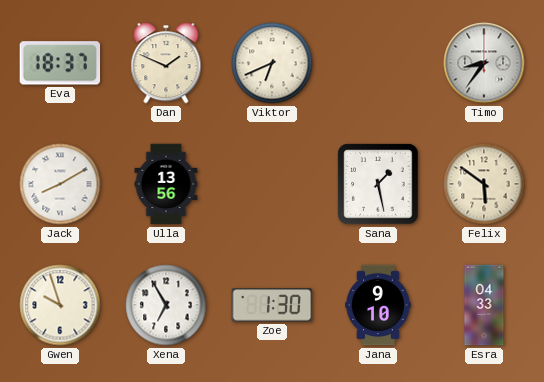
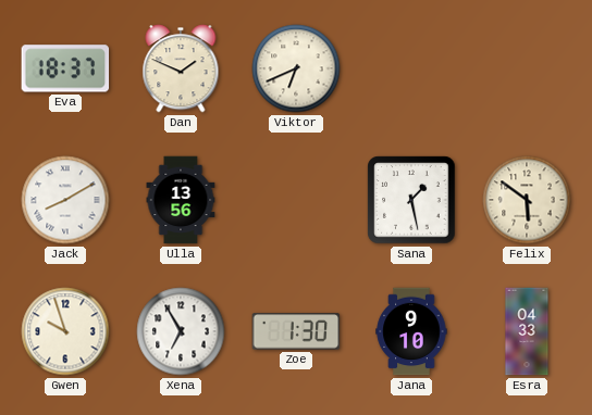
Timo: 8:36 -> none (484, 63)
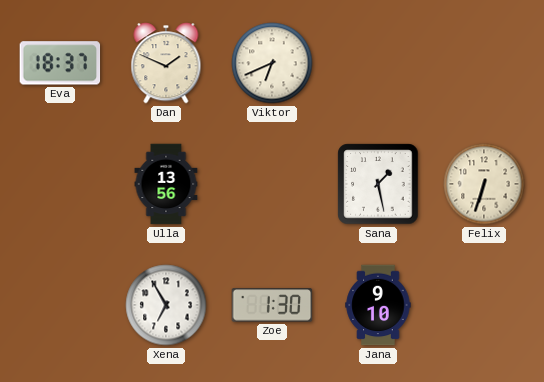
Jack: 8:10 -> none (65, 200)
Felix: 5:51 -> 6:33 (484, 184)
Gwen: 9:57 -> none (65, 331)
Esra: 04:33 -> none (527, 331)
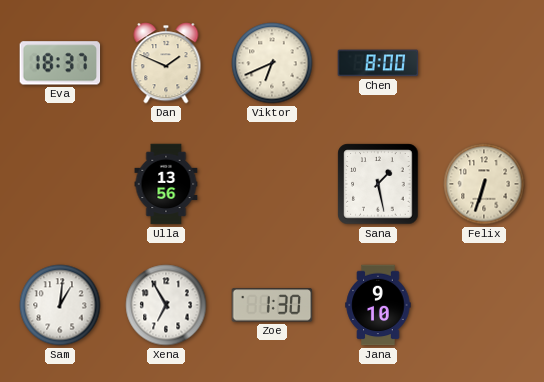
Chen: none -> 8:00 (378, 63)
Sam: none -> 1:01 (60, 305)
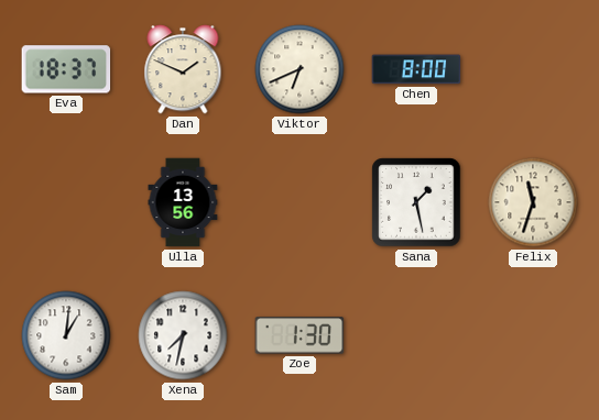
Felix: 6:33 -> 11:33 (533, 202)
Xena: 6:55 -> 7:32 (183, 335)
Jana: 9:10 -> none (378, 305)
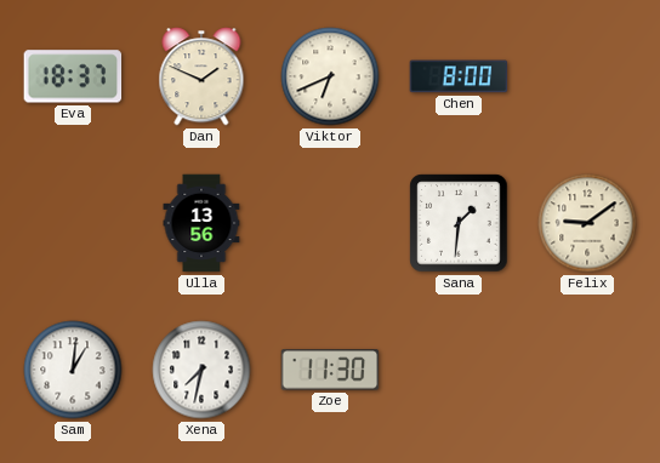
Sana: 1:28 -> 1:31 (459, 223)
Felix: 11:33 -> 9:09 (587, 223)
Zoe: 1:30 -> 11:30 (330, 370)
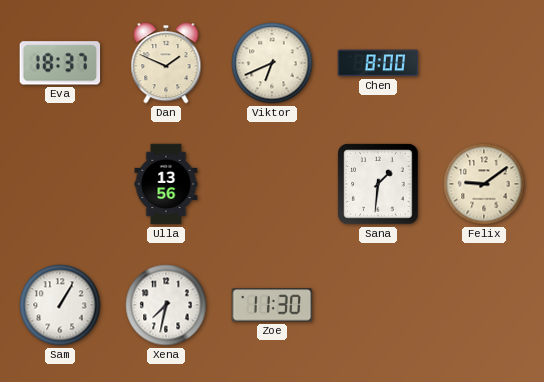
Sam: 1:01 -> 1:05 (60, 305)
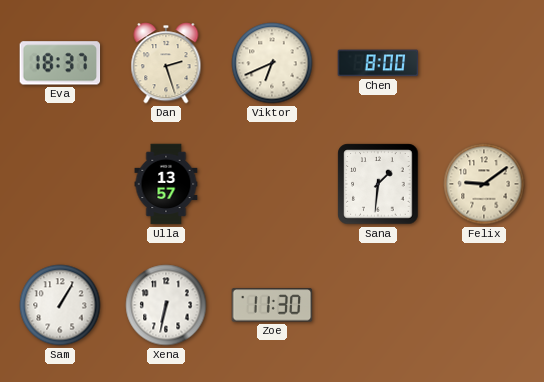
Dan: 1:49 -> 2:27 (166, 63)
Ulla: 13:56 -> 13:57 (166, 184)
Xena: 7:32 -> 6:32 (166, 305)
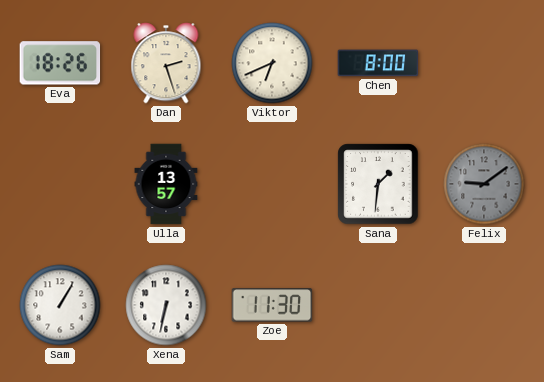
Eva: 18:37 -> 18:26 (60, 63)
Felix dial: cream -> grey (484, 184)
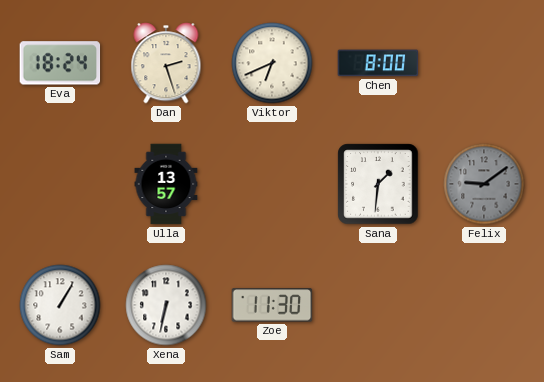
Eva: 18:26 -> 18:24 (60, 63)
